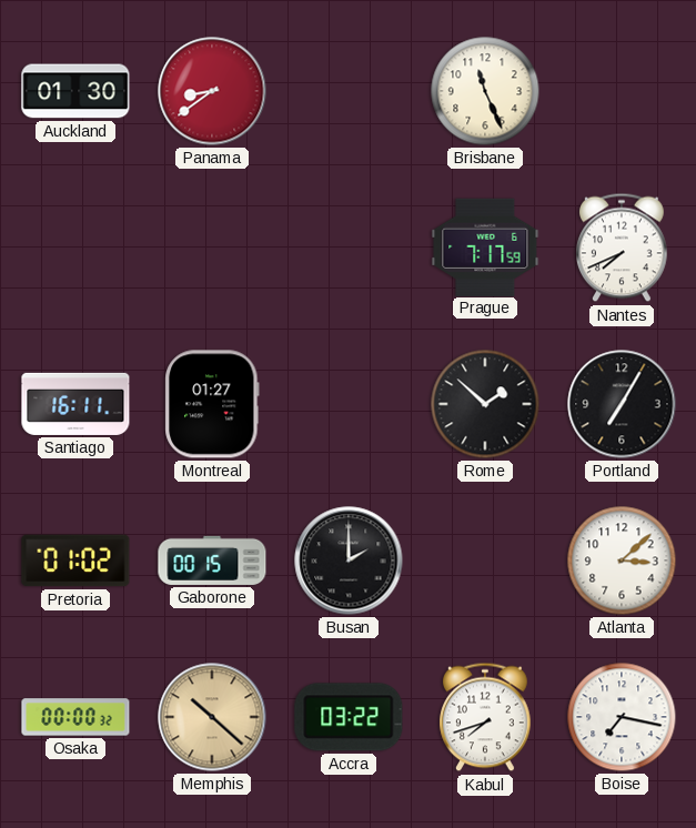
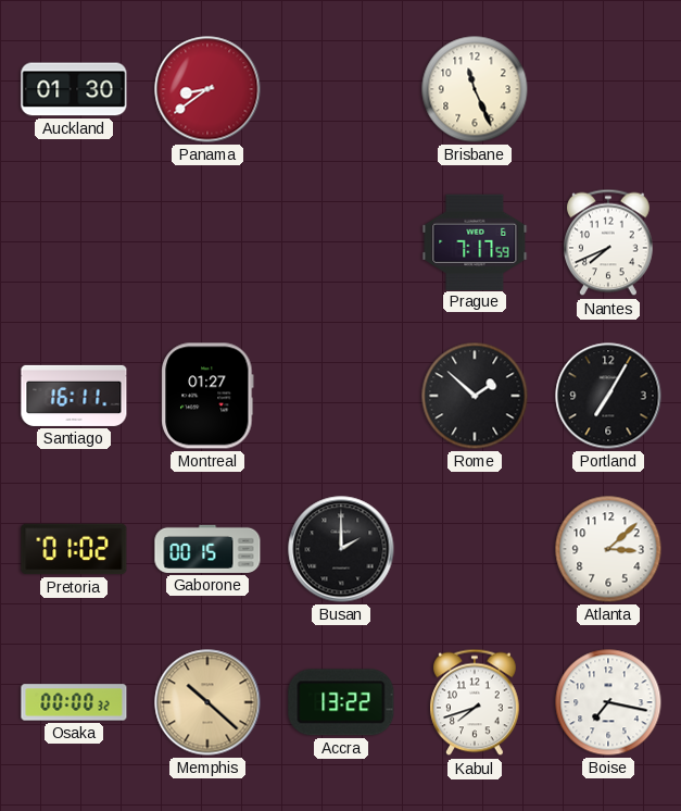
Accra: 03:22 -> 13:22 (341, 702)
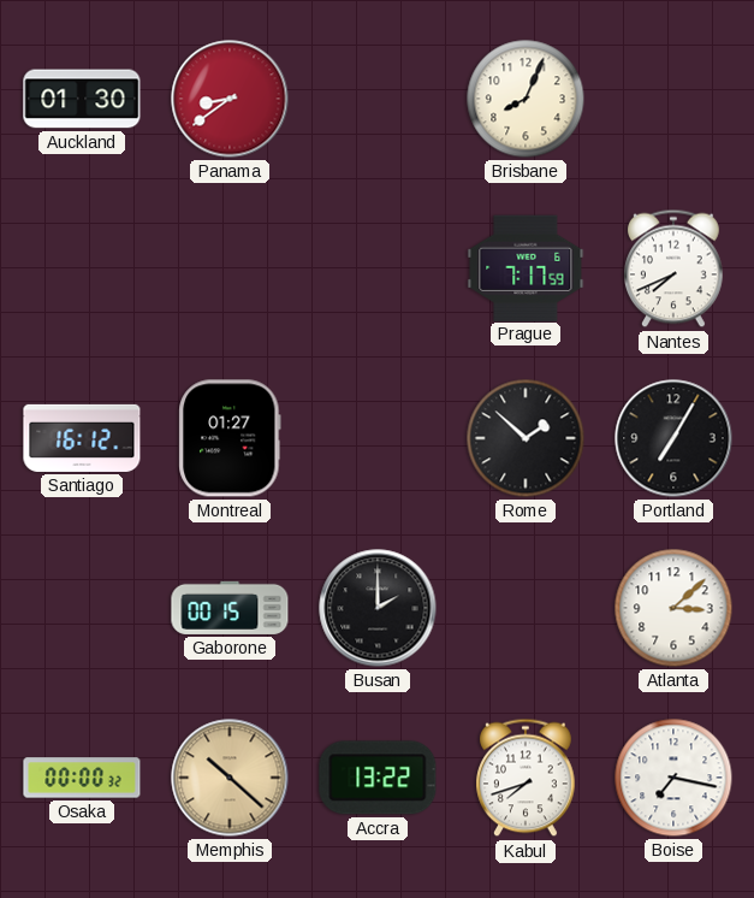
Brisbane: 11:26 -> 8:04 (526, 99)
Santiago: 16:11 -> 16:12 (82, 438)
Pretoria: 01:02 -> none (74, 549)
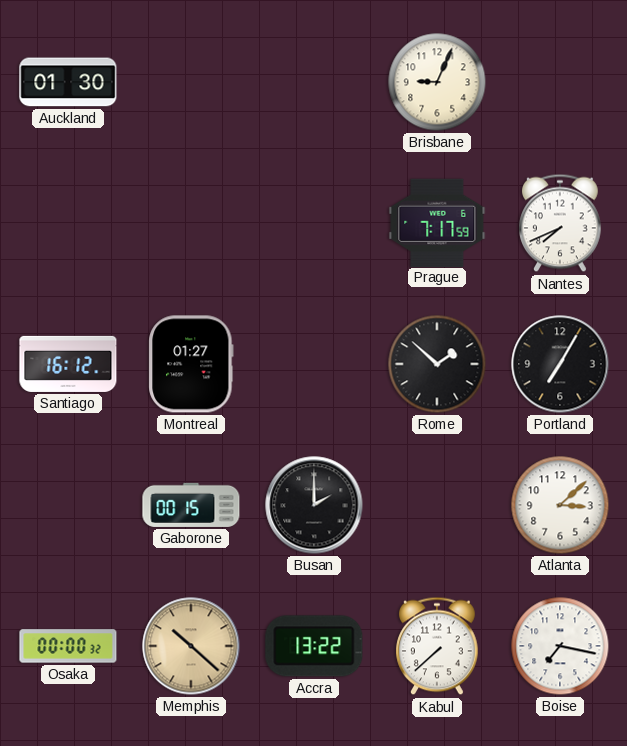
Panama: 8:39 -> none (230, 99)
Brisbane: 8:04 -> 9:04 (437, 82)
Kabul: 7:42 -> 7:38 (438, 646)
